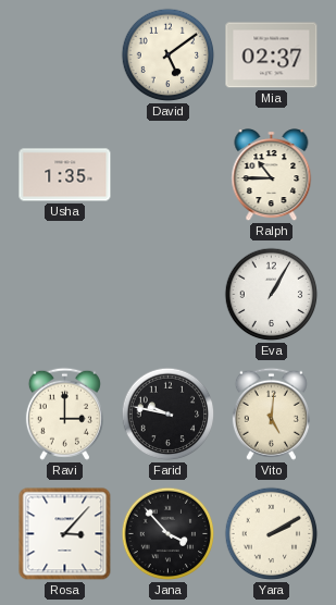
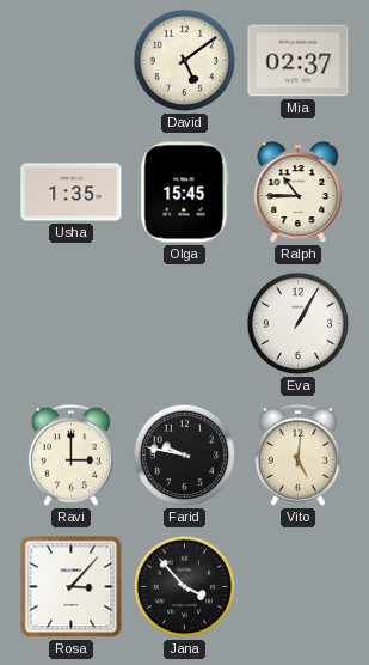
Olga: none -> 15:45 (185, 193)
Yara: 2:10 -> none (272, 534)
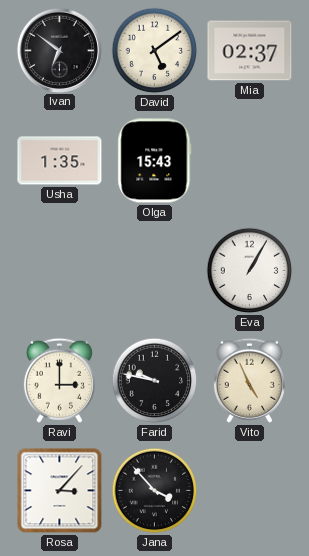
Ivan: none -> 6:51 (59, 50)
Olga: 15:45 -> 15:43 (155, 161)
Ralph: 10:45 -> none (299, 193)
Vito: 5:01 -> 4:56 (249, 380)
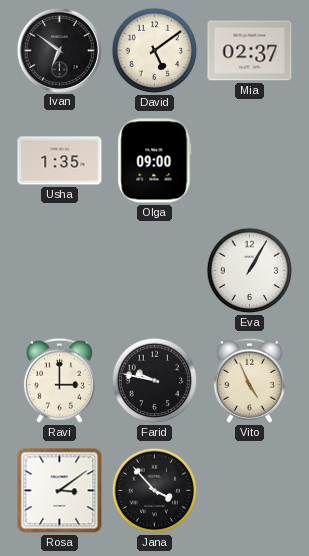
Olga: 15:43 -> 09:00 (155, 161)
Rosa: 3:07 -> 3:09 (60, 491)
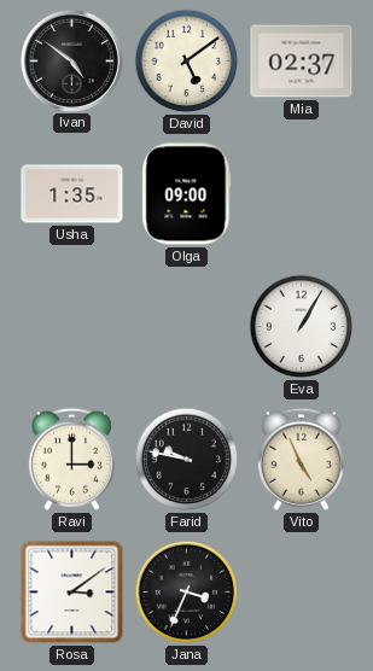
Ivan: 6:51 -> 4:51 (71, 60)
Jana: 3:53 -> 3:34 (187, 593)
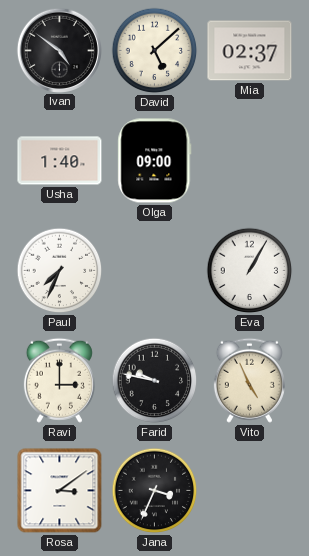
David: 5:09 -> 5:08 (155, 51)
Usha: 1:35 -> 1:40 (60, 161)
Paul: none -> 7:34 (60, 271)
